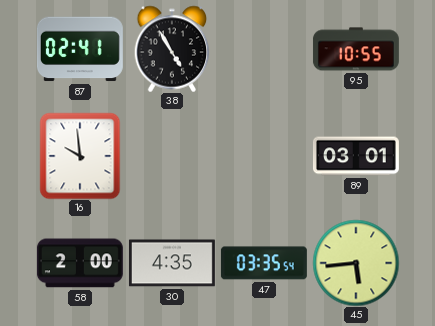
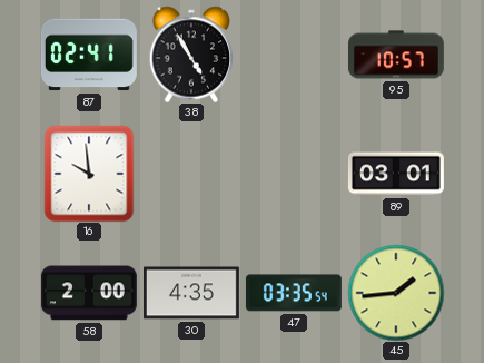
95: 10:55 -> 10:57 (396, 55)
45: 5:44 -> 1:44 (396, 293)
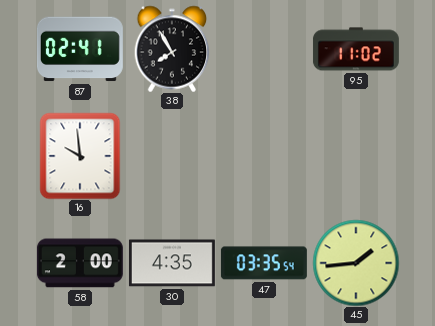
38: 4:55 -> 7:55 (172, 49)
95: 10:57 -> 11:02 (356, 49)
89: 03:01 -> none (396, 174)
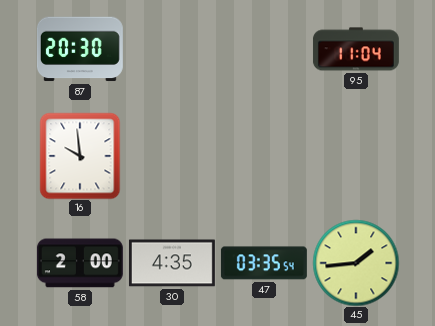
87: 02:41 -> 20:30 (80, 49)
38: 7:55 -> none (172, 49)
95: 11:02 -> 11:04 (356, 49)
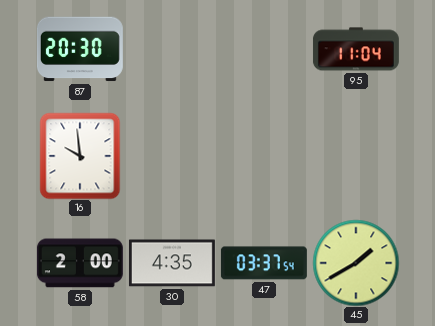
47: 03:35 -> 03:37 (264, 263)
45: 1:44 -> 1:40 (356, 263)
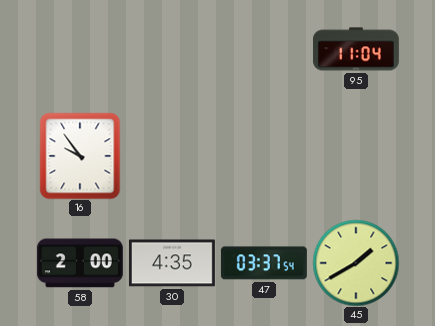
87: 20:30 -> none (80, 49)
16: 9:59 -> 9:54 (80, 156)
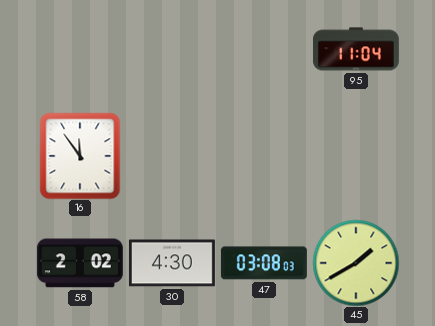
16: 9:54 -> 11:54 (80, 156)
58: 2:00 -> 2:02 (80, 263)
30: 4:35 -> 4:30 (172, 263)
47: 03:37 -> 03:08 (264, 263)
